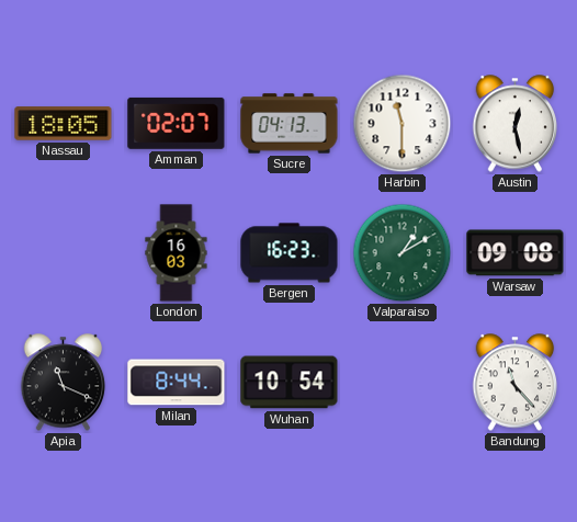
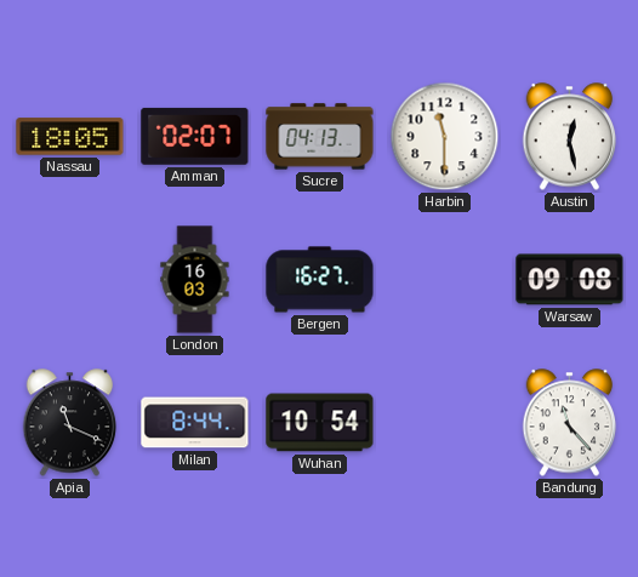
Bergen: 16:23 -> 16:27 (320, 280)
Valparaiso: 1:10 -> none (403, 253)
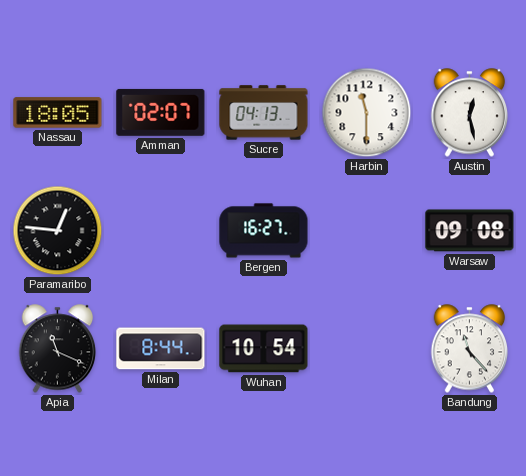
Paramaribo: none -> 12:46 (58, 231)
London: 16:03 -> none (195, 280)
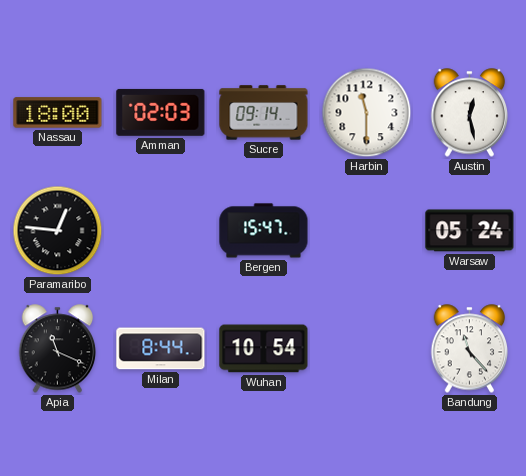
Nassau: 18:05 -> 18:00 (58, 113)
Amman: 02:07 -> 02:03 (161, 112)
Sucre: 04:13 -> 09:14 (264, 113)
Bergen: 16:27 -> 15:47 (264, 231)
Warsaw: 09:08 -> 05:24 (470, 231)
